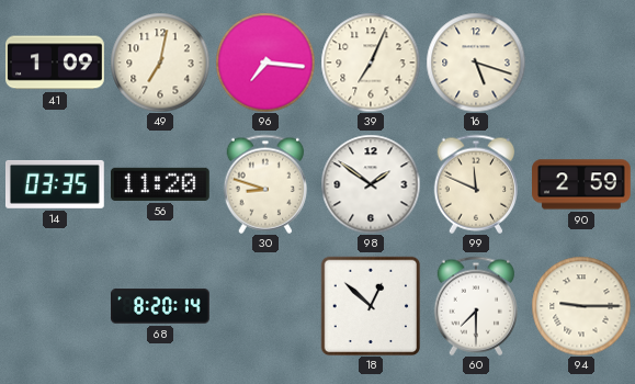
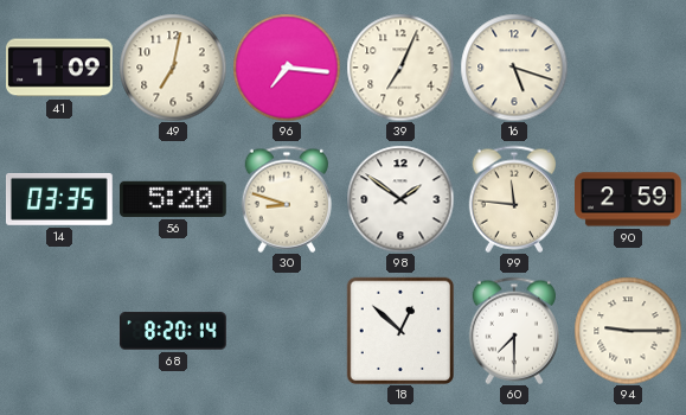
56: 11:20 -> 5:20 (174, 199)
99: 11:49 -> 11:46 (514, 199)
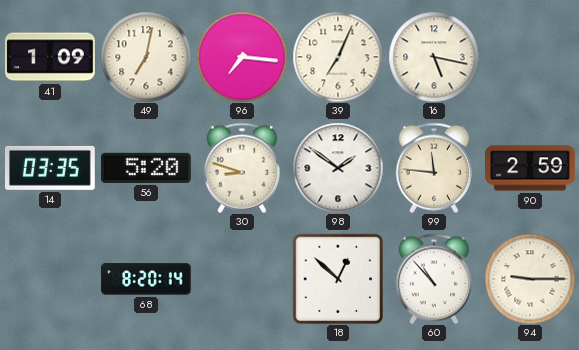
16: 5:18 -> 5:17 (434, 57)
60: 7:30 -> 10:53 (434, 279)
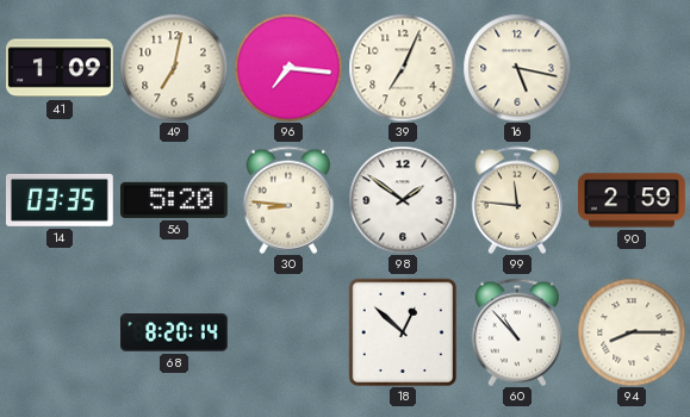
30: 8:48 -> 8:46 (288, 200)
94: 9:15 -> 8:15 (632, 332)
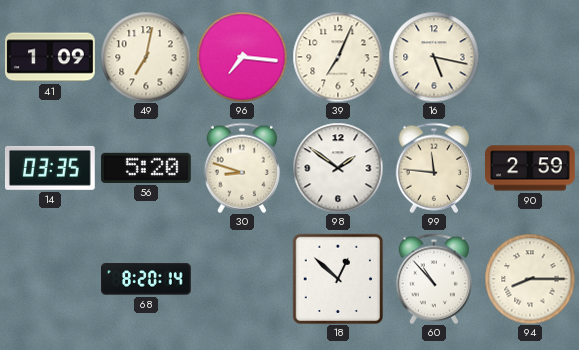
30: 8:46 -> 8:48 (242, 168)
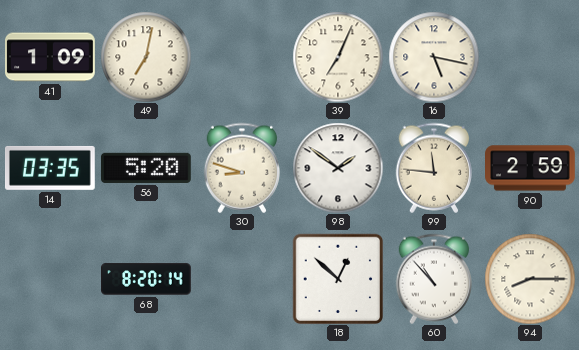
96: 7:16 -> none (242, 57)
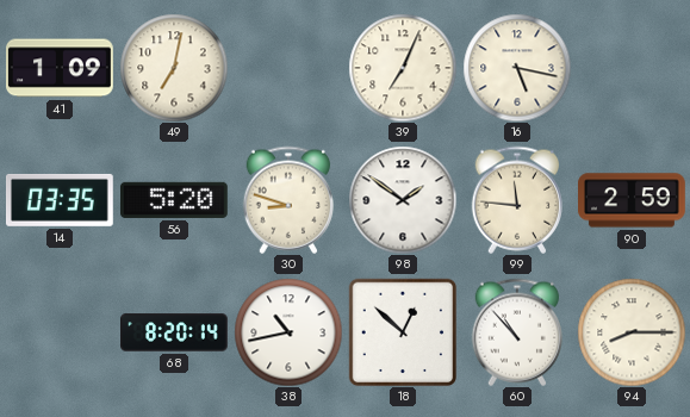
38: none -> 10:43 (288, 332)
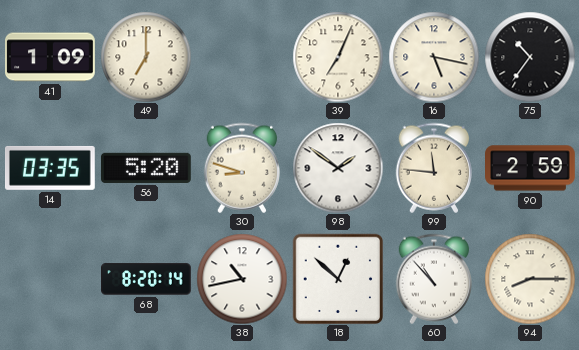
49: 7:02 -> 7:00 (146, 57)
75: none -> 10:36 (530, 57)
